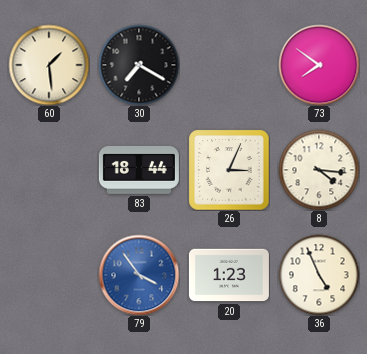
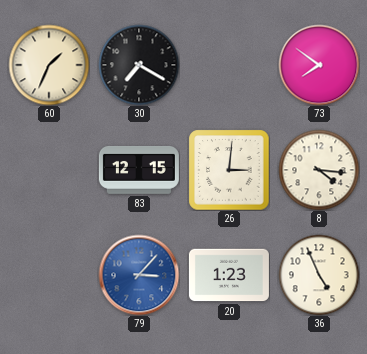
60: 1:29 -> 1:34 (49, 65)
83: 18:44 -> 12:15 (139, 170)
26: 3:04 -> 3:01 (229, 170)
79: 3:54 -> 3:07 (139, 275)
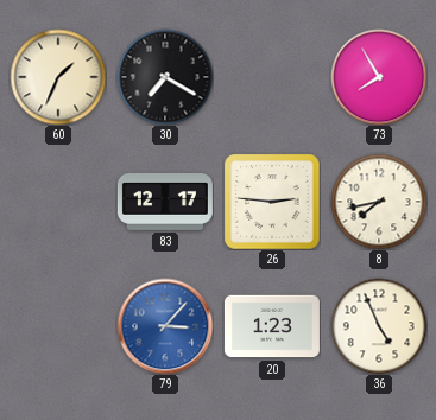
73: 7:51 -> 7:55 (379, 77)
83: 12:15 -> 12:17 (165, 202)
26: 3:01 -> 2:46 (272, 202)
8: 4:16 -> 7:43 (379, 202)
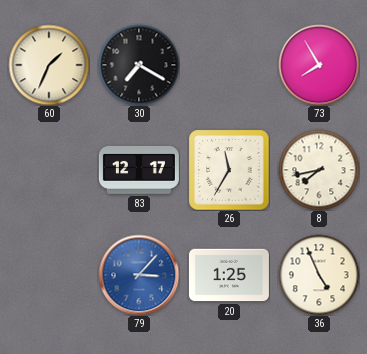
26: 2:46 -> 11:35 (229, 170)
20: 1:23 -> 1:25 (229, 275)
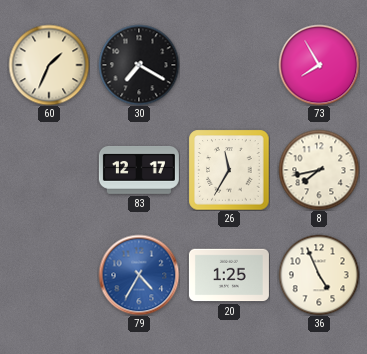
79: 3:07 -> 4:35 (139, 275)
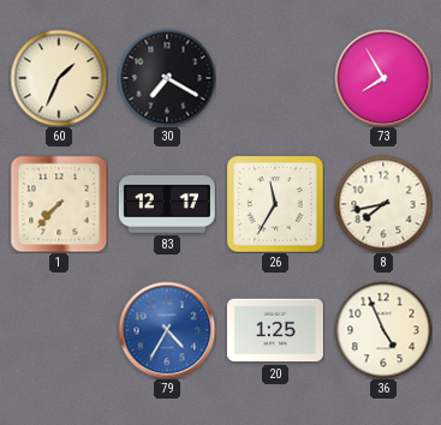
1: none -> 7:37 (59, 204)
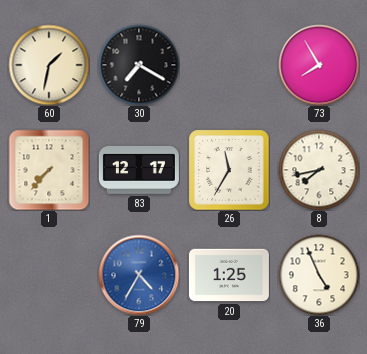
60: 1:34 -> 1:32 (49, 65)
